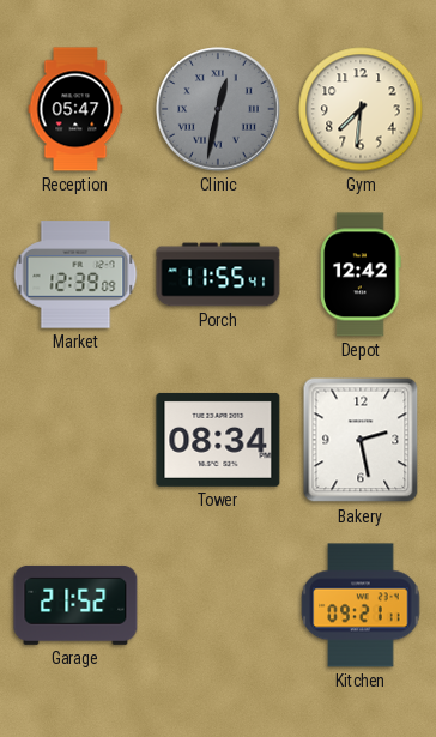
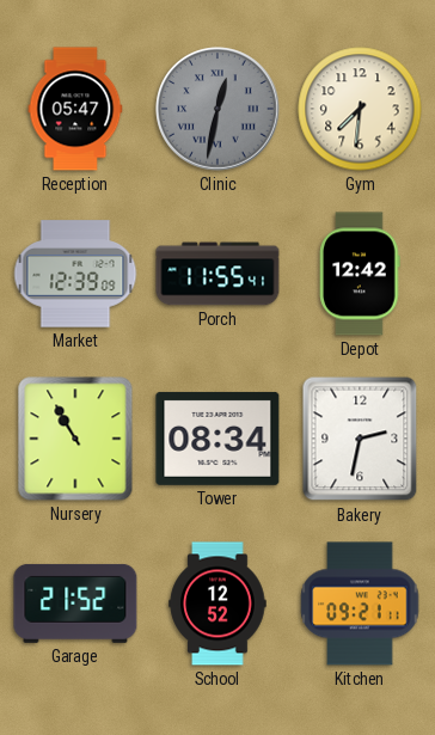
Nursery: none -> 10:55 (75, 439)
Bakery: 2:28 -> 2:32 (360, 439)
School: none -> 12:52 (217, 604)
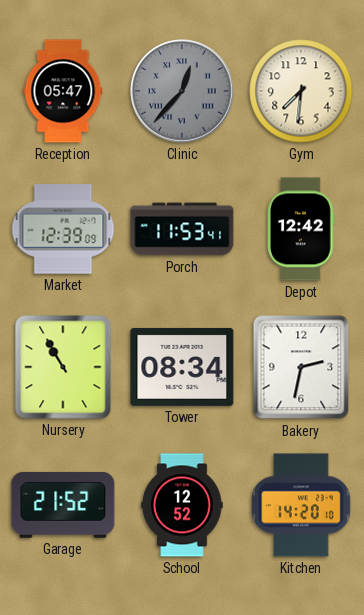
Clinic: 12:32 -> 12:37 (182, 91)
Porch: 11:55 -> 11:53 (182, 229)
Kitchen: 09:21 -> 14:20 (301, 505)
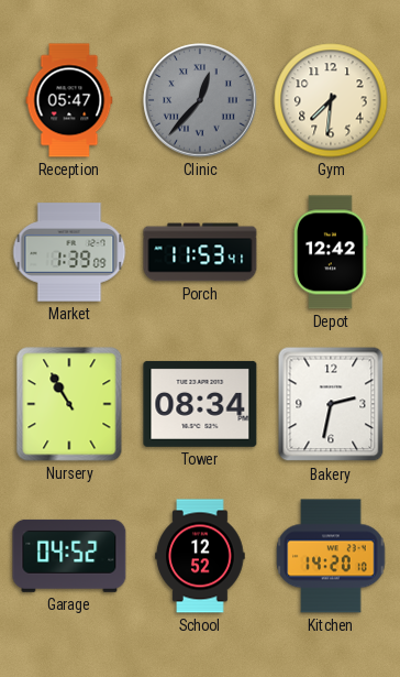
Market: 12:39 -> 1:39 (69, 252)
Garage: 21:52 -> 04:52 (69, 556)
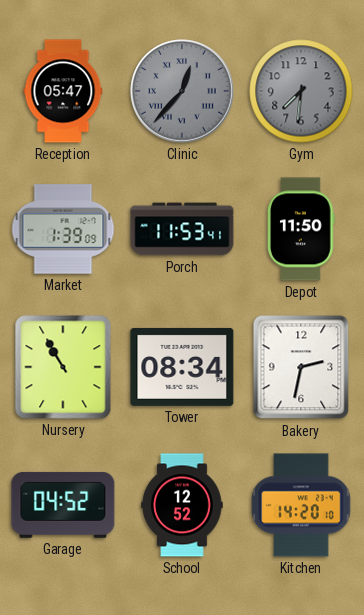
Gym dial: cream -> grey (301, 91)
Depot: 12:42 -> 11:50 (301, 229)
